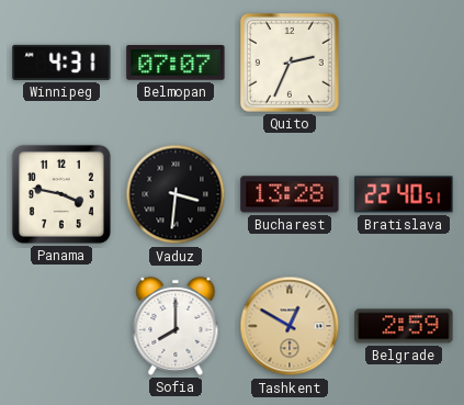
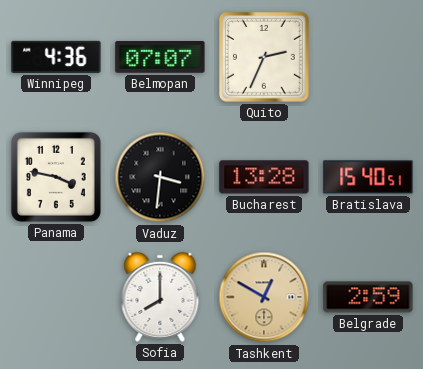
Winnipeg: 4:31 -> 4:36 (56, 57)
Bratislava: 22:40 -> 15:40 (368, 177)
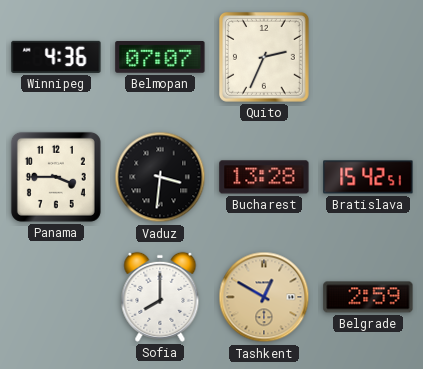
Panama: 3:47 -> 3:45 (56, 177)
Bratislava: 15:40 -> 15:42 (368, 177)
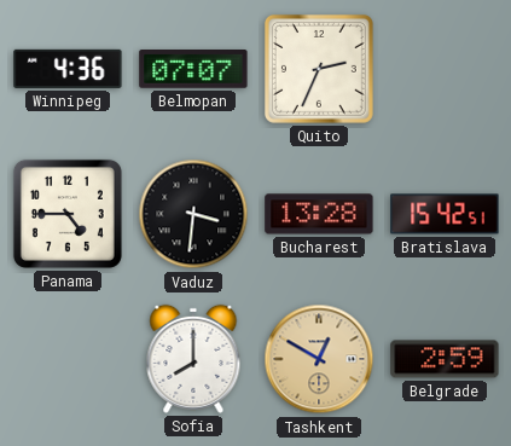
Panama: 3:45 -> 4:45 (68, 214)
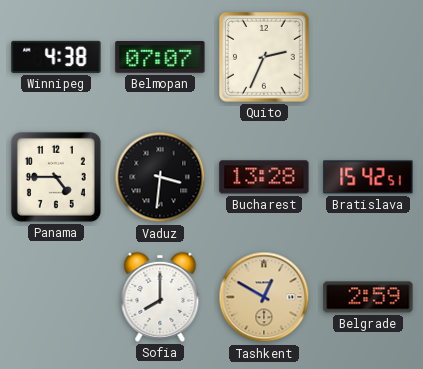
Winnipeg: 4:36 -> 4:38 (56, 57)
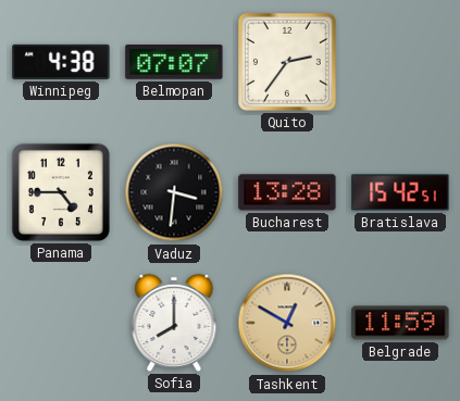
Quito: 2:34 -> 2:36 (287, 62)
Belgrade: 2:59 -> 11:59 (400, 323)
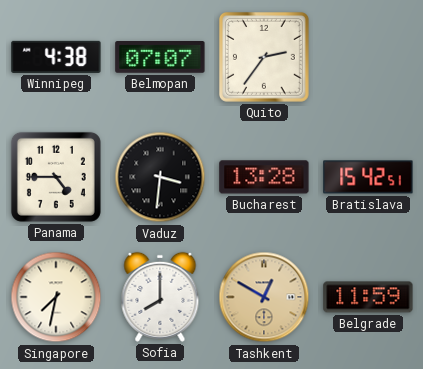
Singapore: none -> 7:32 (56, 297)
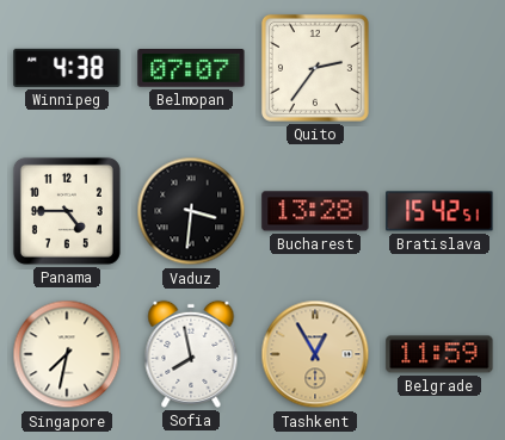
Sofia: 8:00 -> 7:58 (191, 354)
Tashkent: 12:50 -> 12:55 (315, 354)
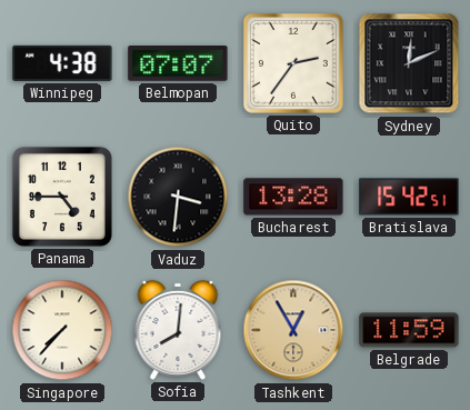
Sydney: none -> 12:11 (409, 63)
Singapore: 7:32 -> 7:37 (62, 330)
Sofia: 7:58 -> 8:01 (178, 330)
